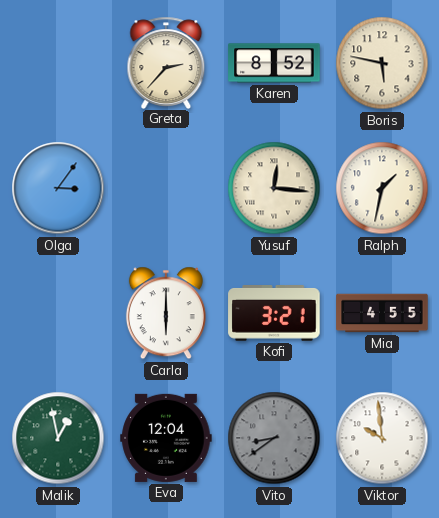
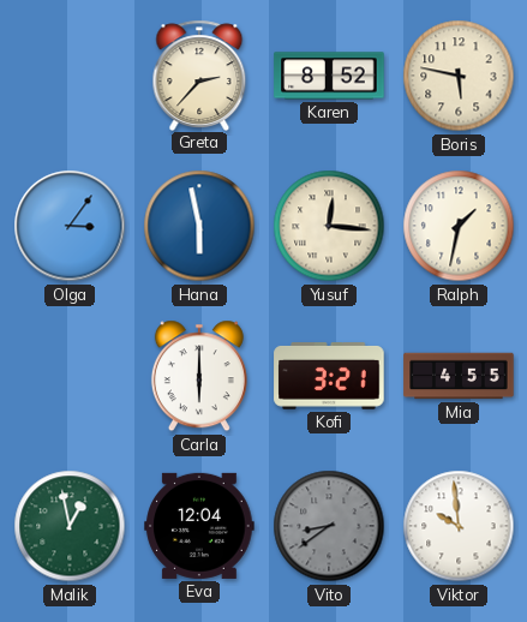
Hana: none -> 5:58 (199, 226)
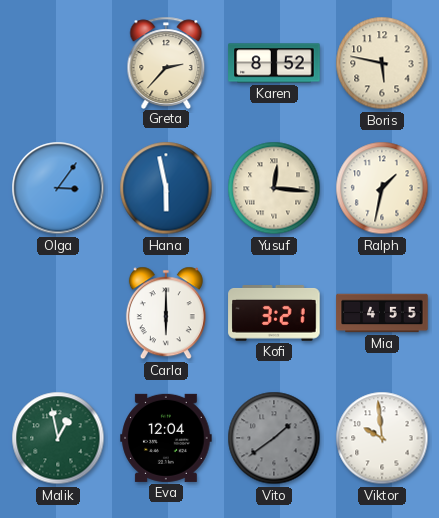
Vito: 8:39 -> 1:39 (274, 438)
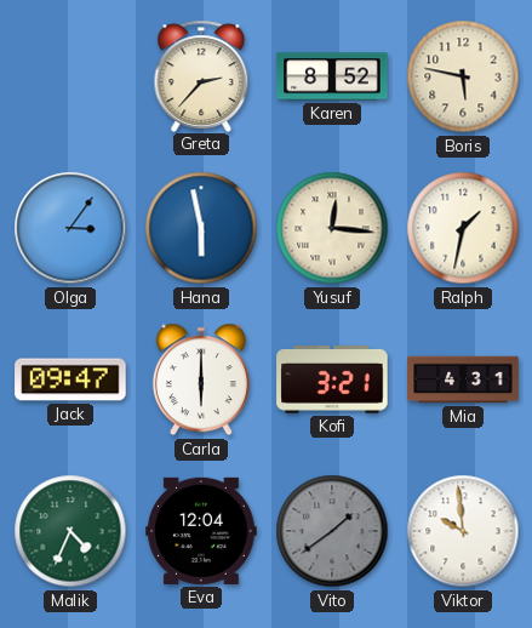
Jack: none -> 09:47 (70, 379)
Mia: 4:55 -> 4:31 (463, 379)
Malik: 12:58 -> 4:34 (70, 531)
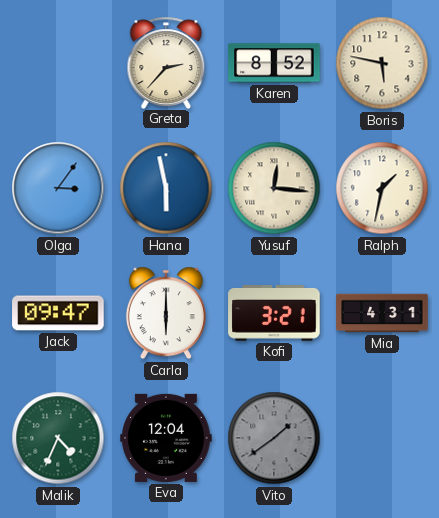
Viktor: 9:59 -> none (463, 531)
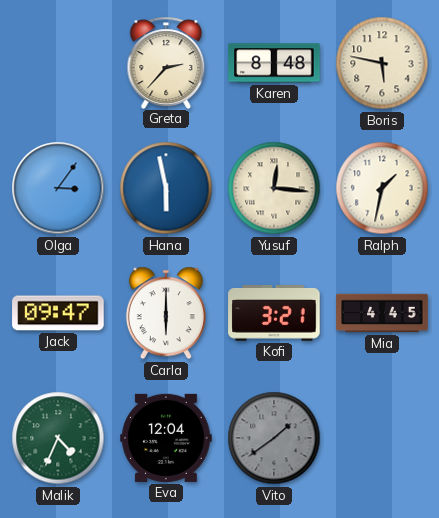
Karen: 8:52 -> 8:48 (274, 63)
Mia: 4:31 -> 4:45 (382, 313)
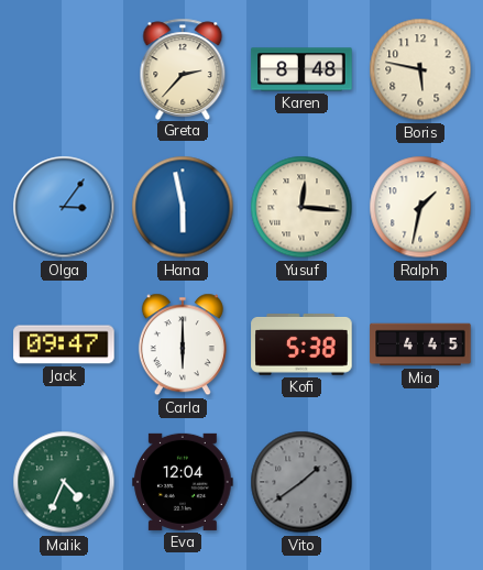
Kofi: 3:21 -> 5:38 (301, 346)
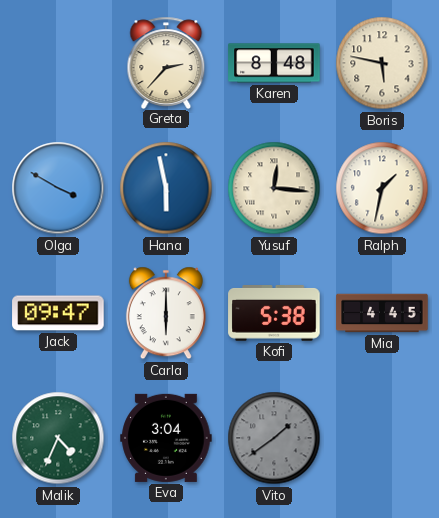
Olga: 3:06 -> 3:50 (58, 188)
Eva: 12:04 -> 3:04 (166, 438)
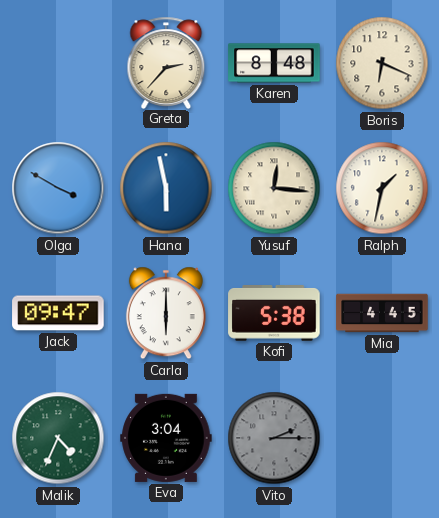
Boris: 5:47 -> 6:19 (382, 63)
Vito: 1:39 -> 2:15 (274, 438)
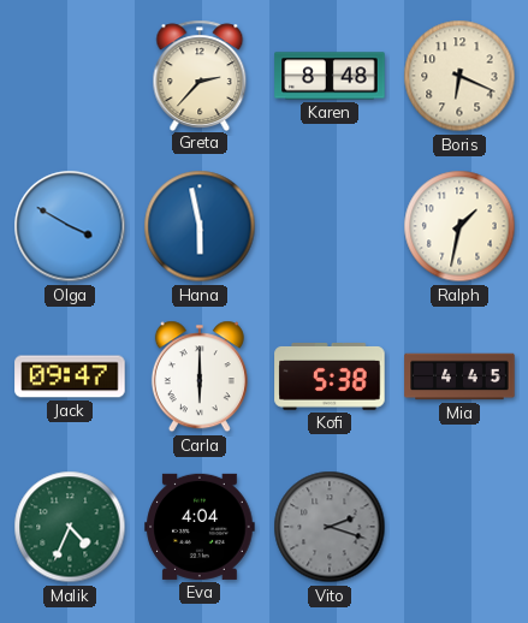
Yusuf: 12:16 -> none (274, 188)
Eva: 3:04 -> 4:04 (200, 527)
Vito: 2:15 -> 2:18 (330, 527)
